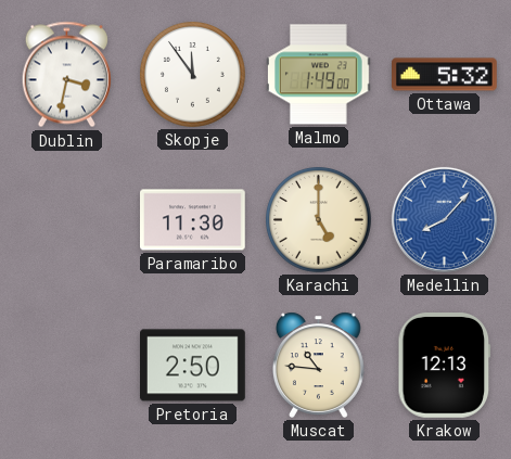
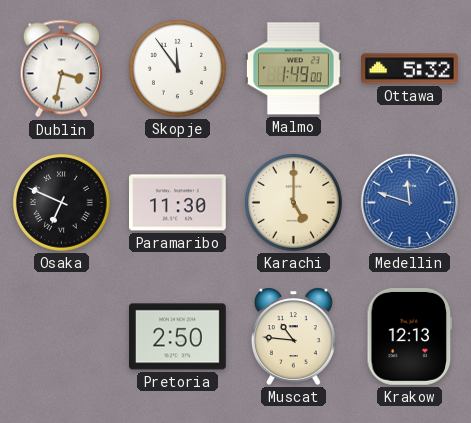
Osaka: none -> 6:49 (62, 203)
Medellin: 8:07 -> 11:48 (409, 202)
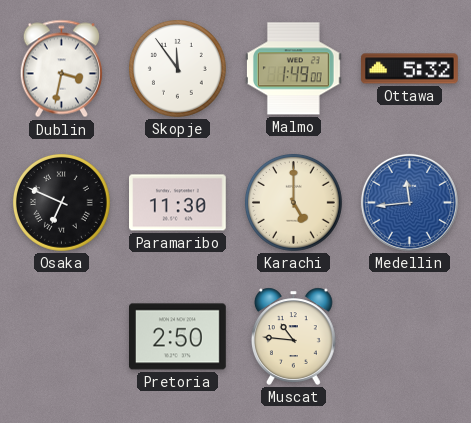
Medellin: 11:48 -> 11:44 (409, 202)
Krakow: 12:13 -> none (410, 337)
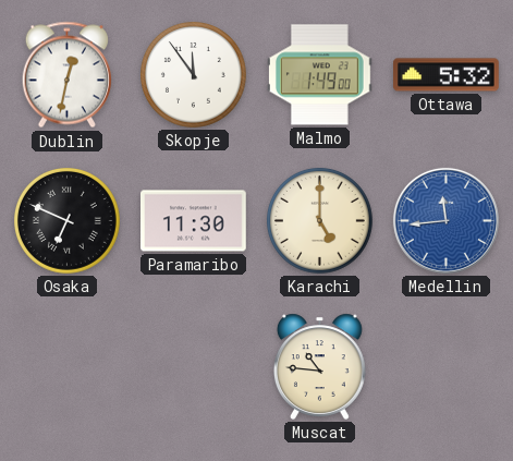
Dublin: 3:32 -> 12:32 (66, 75)
Pretoria: 2:50 -> none (178, 337)
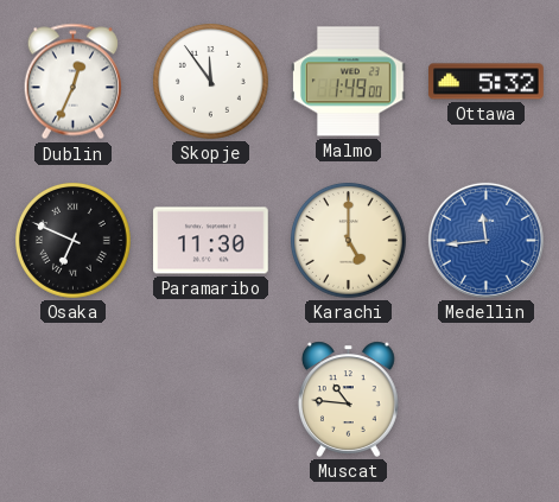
Dublin: 12:32 -> 12:34 (72, 82)
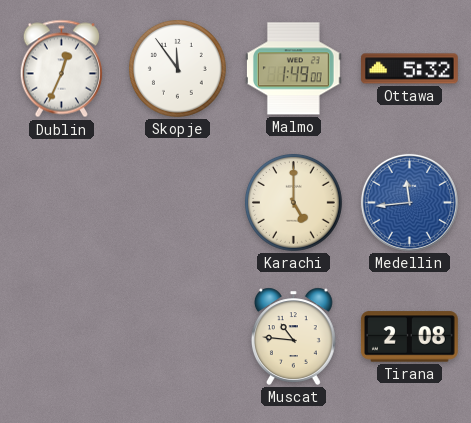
Osaka: 6:49 -> none (74, 241)
Paramaribo: 11:30 -> none (211, 241)
Tirana: none -> 2:08 (409, 337)
